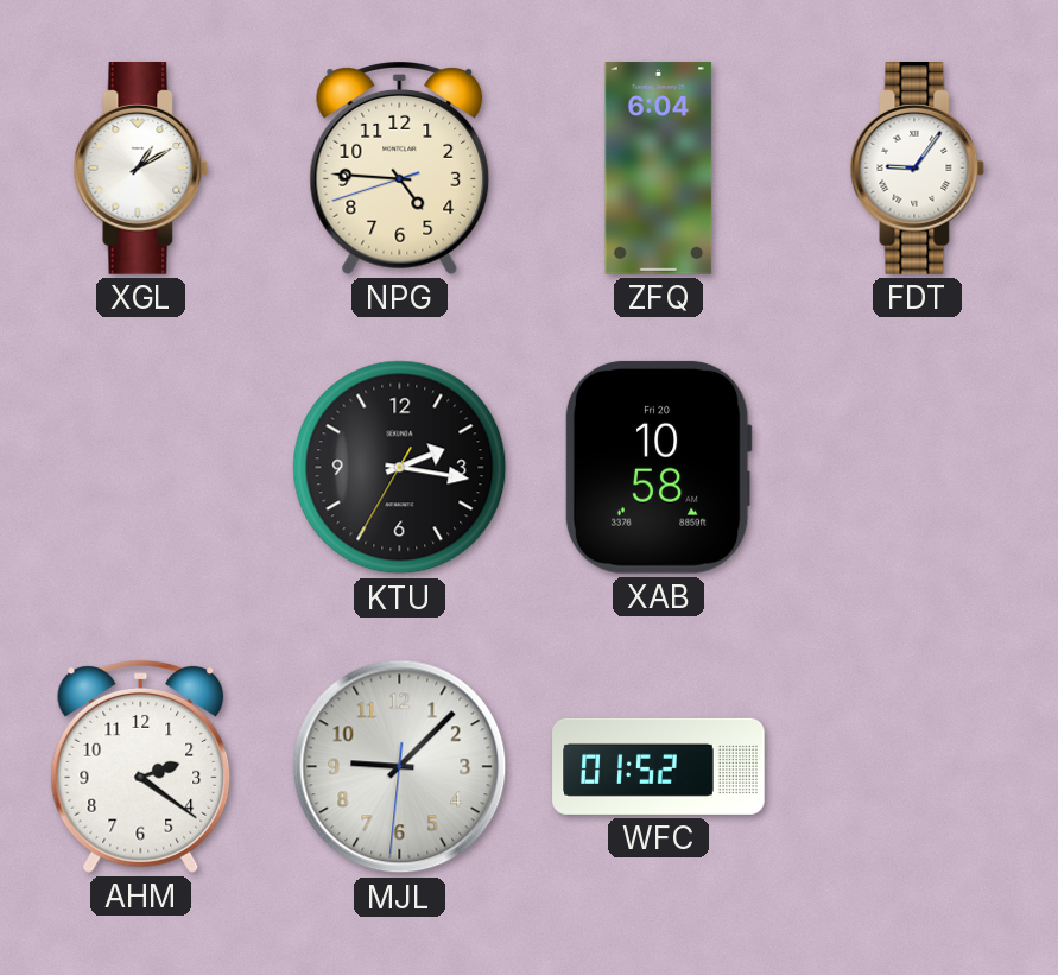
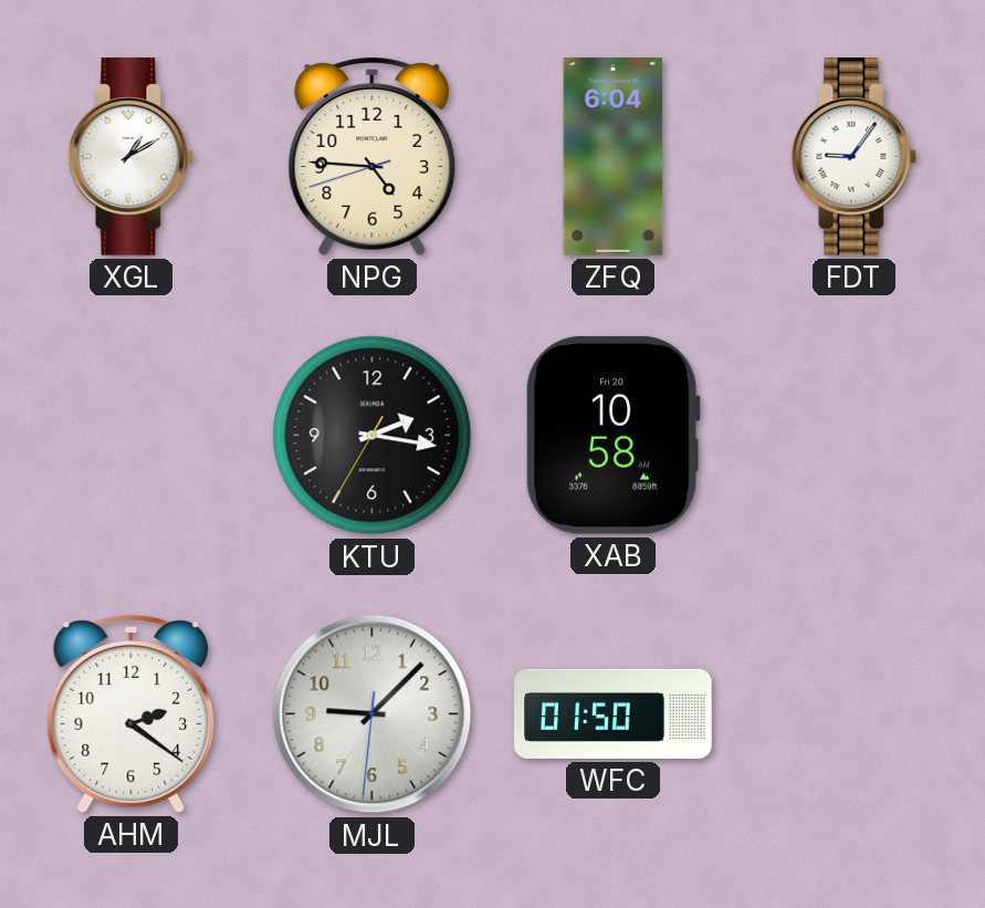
WFC: 01:52 -> 01:50 (614, 713)
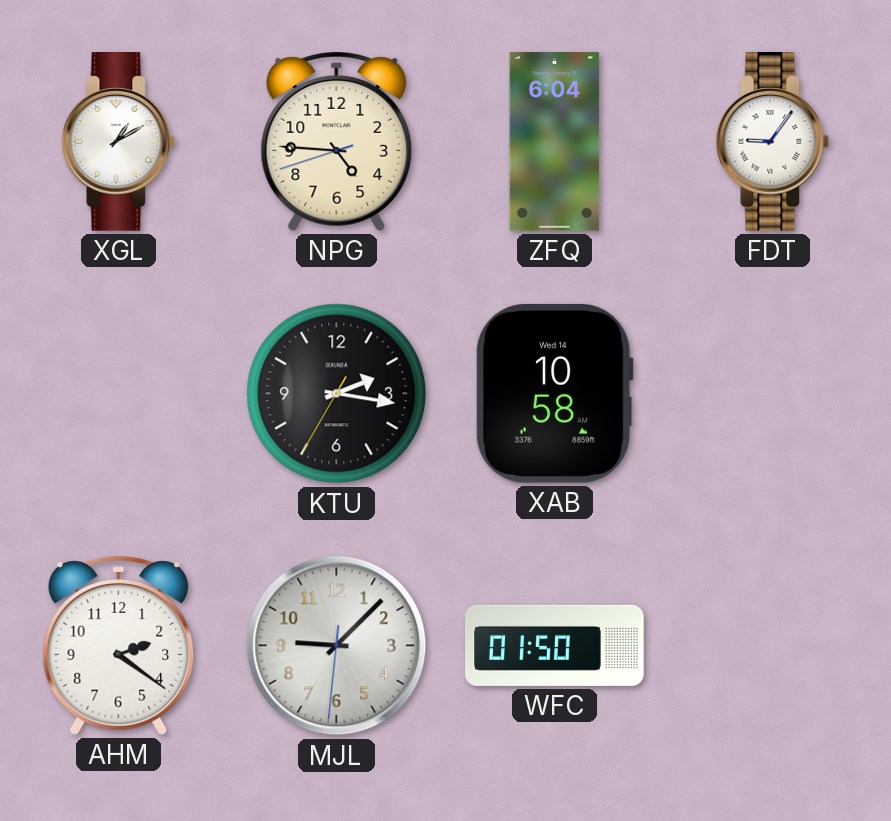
XAB date: Fri 20 -> Wed 14 (554, 393)
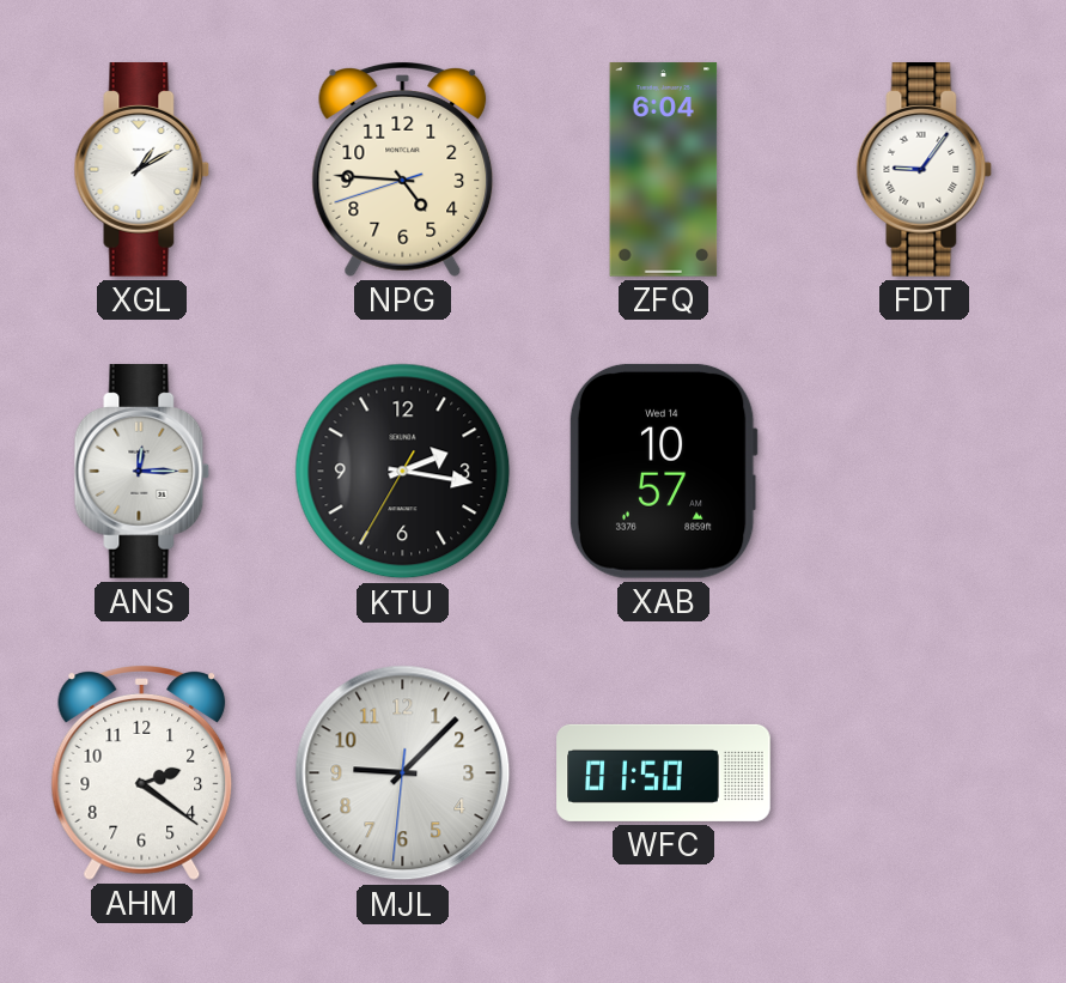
ANS: none -> 12:15 (142, 472)
XAB: 10:58 -> 10:57 (663, 471)
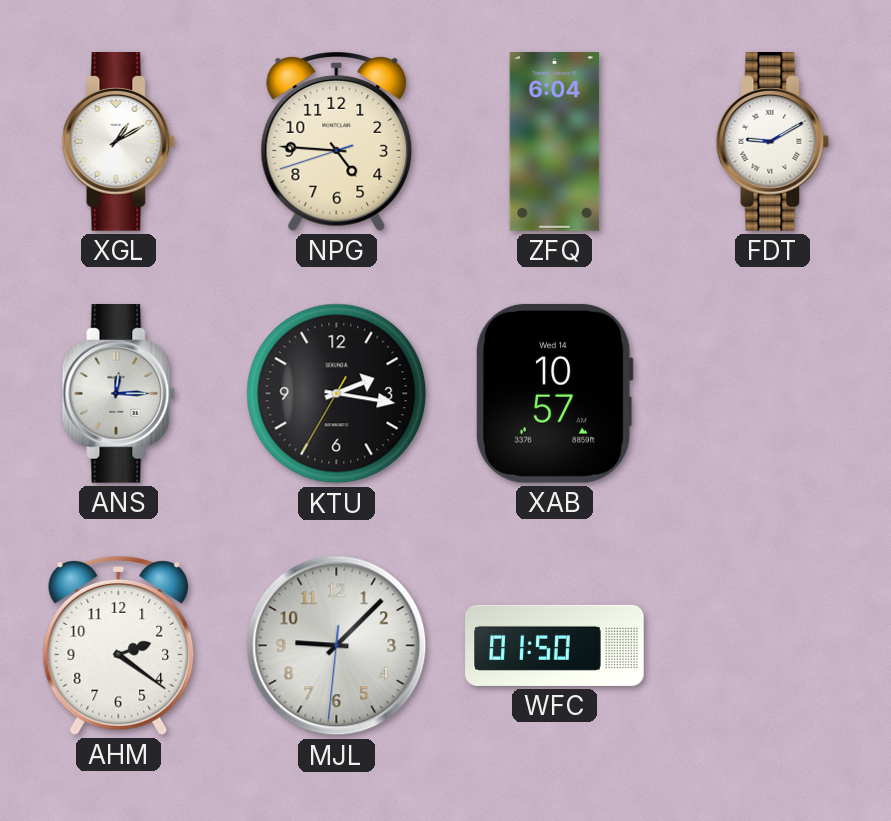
FDT: 9:06 -> 9:10 (773, 142)
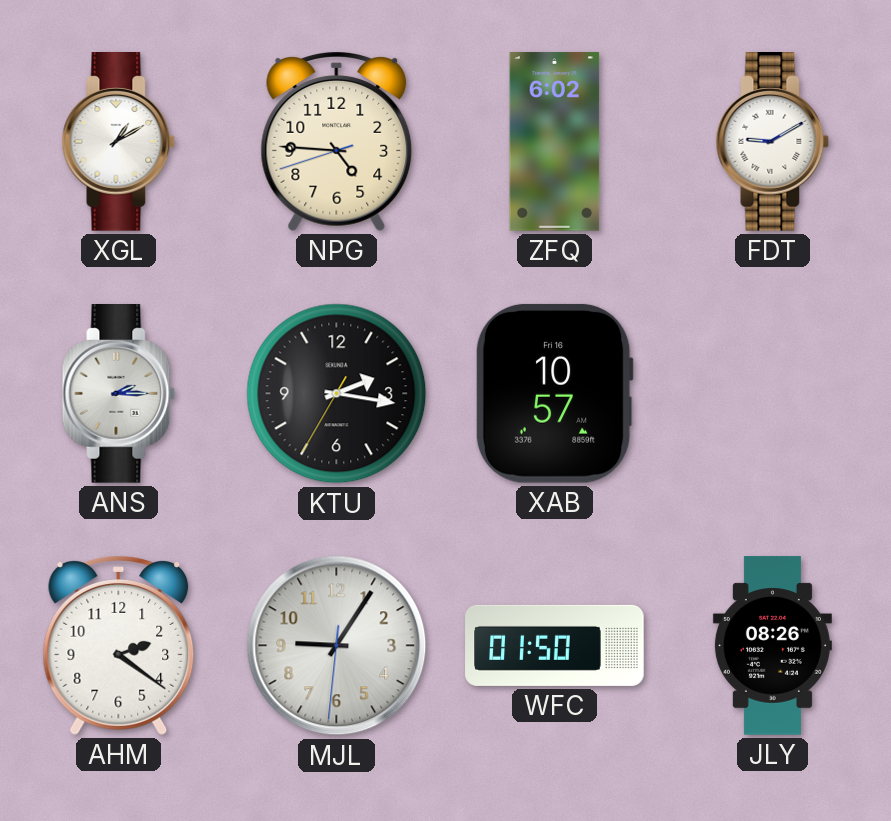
ZFQ: 6:04 -> 6:02 (555, 142)
ANS: 12:15 -> 2:15 (119, 394)
XAB date: Wed 14 -> Fri 16 (554, 393)
MJL: 9:07 -> 9:05 (337, 646)
JLY: none -> 08:26 (772, 646)
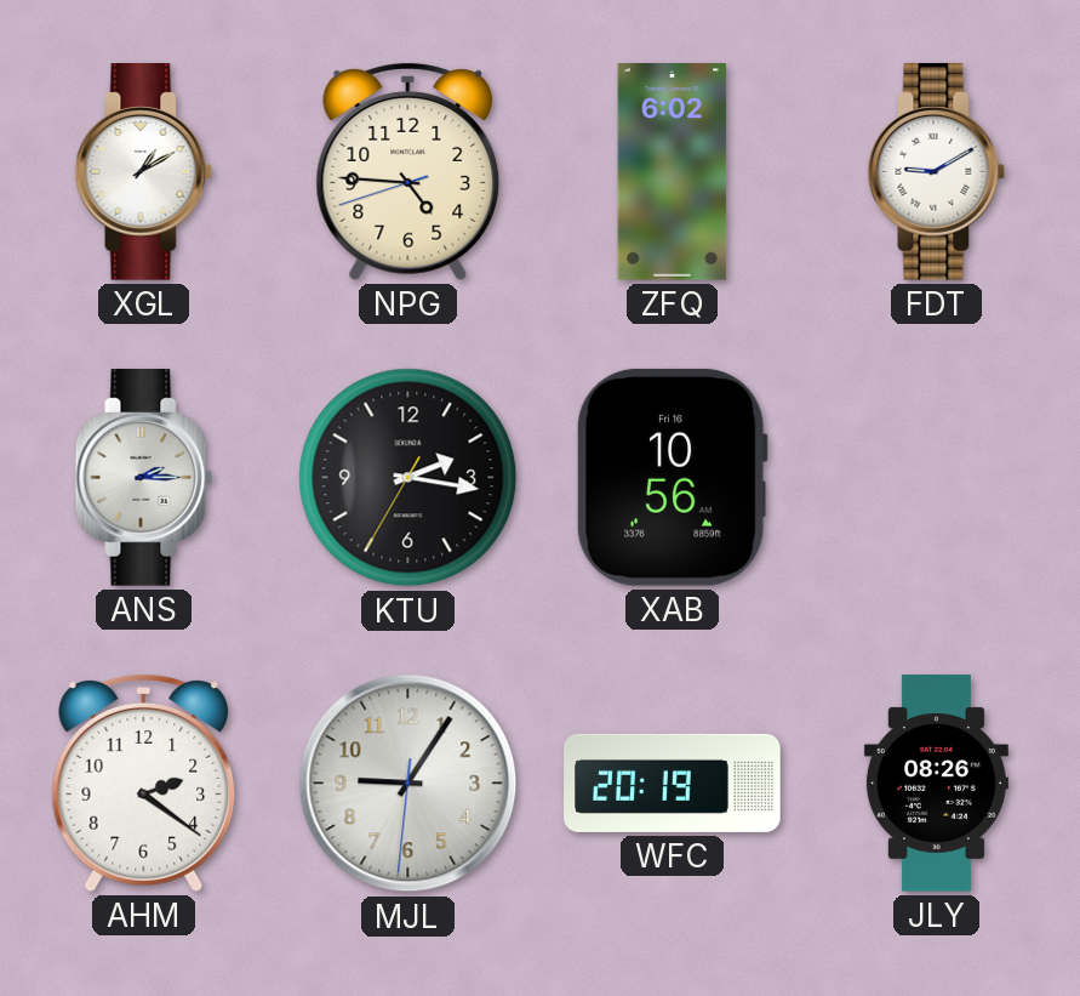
XAB: 10:57 -> 10:56 (672, 477)
WFC: 01:50 -> 20:19 (673, 782)
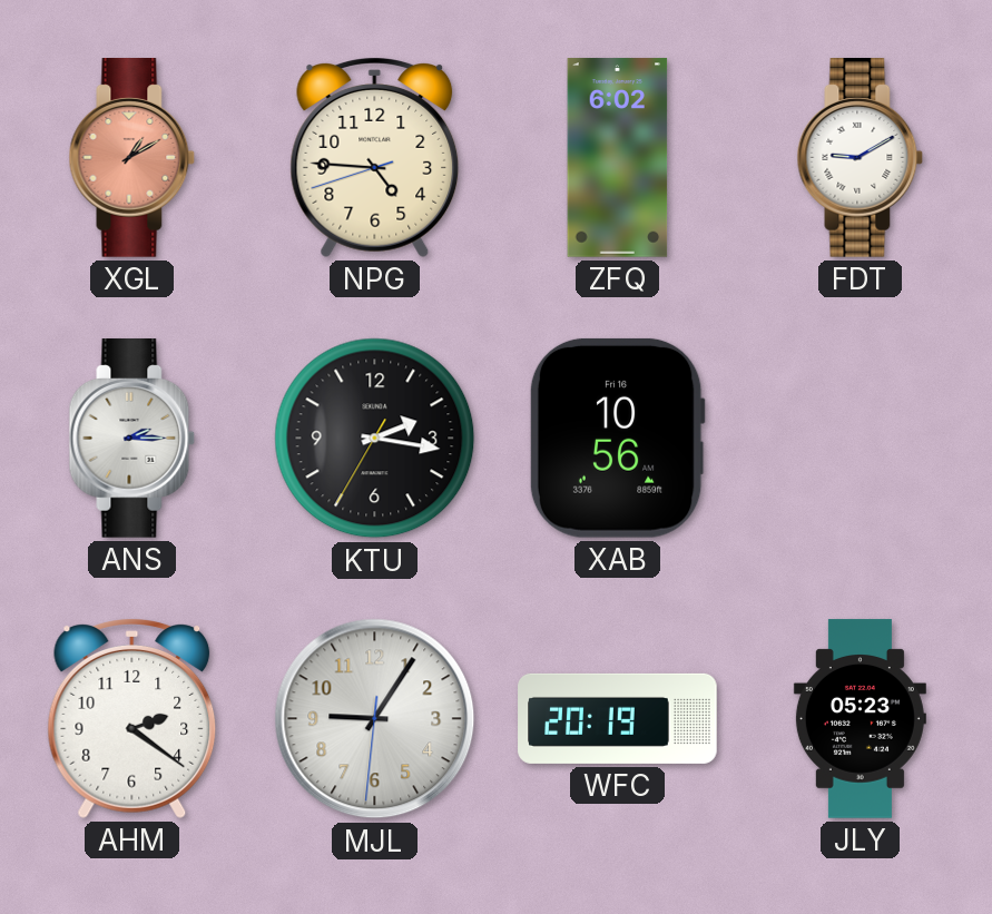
XGL dial: white -> salmon (132, 158)
JLY: 08:26 -> 05:23 (860, 719)
